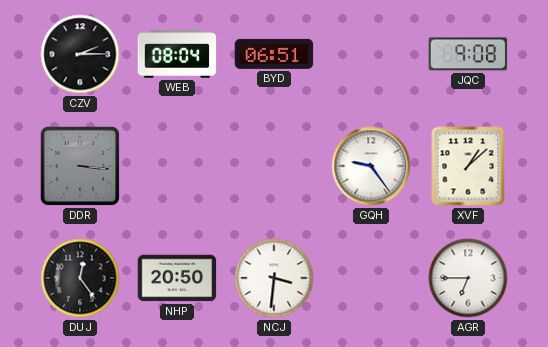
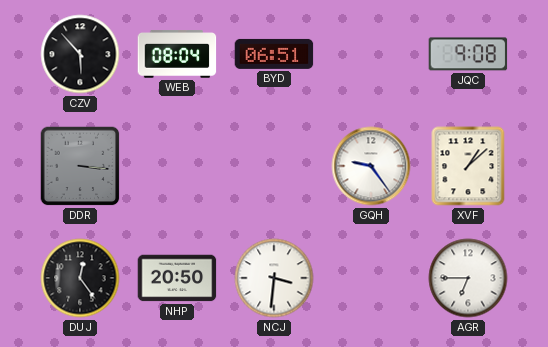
CZV: 2:15 -> 5:53 (80, 54)
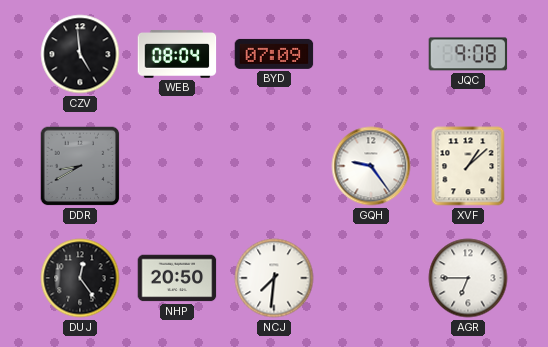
CZV: 5:53 -> 4:59 (80, 54)
BYD: 06:51 -> 07:09 (274, 54)
DDR: 3:16 -> 8:40 (80, 166)
NCJ: 3:31 -> 7:31 (274, 278)
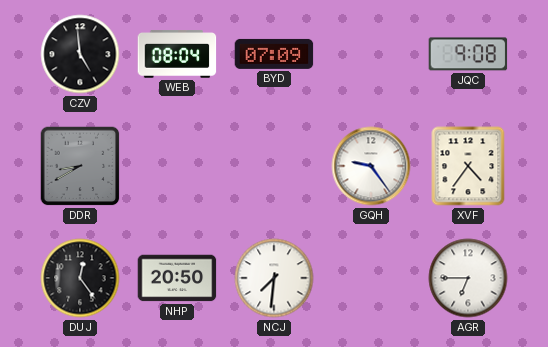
XVF: 1:08 -> 4:36 (468, 166)
